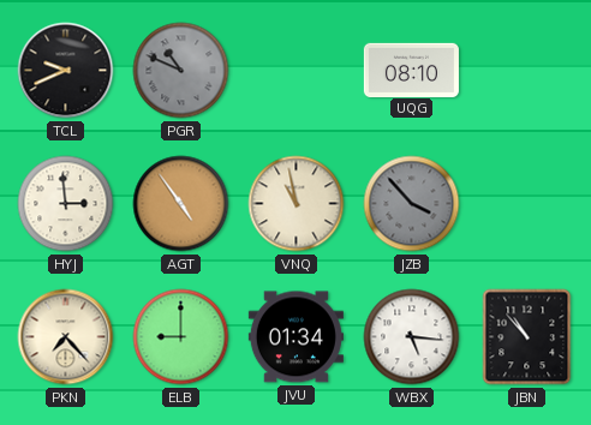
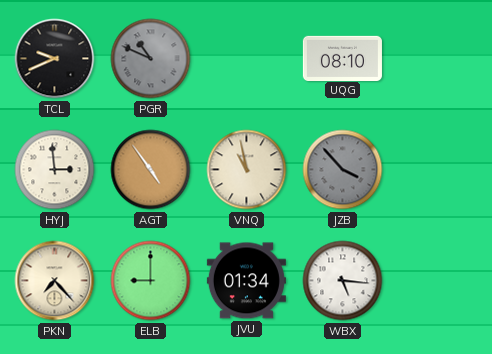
JBN: 10:53 -> none (527, 337)
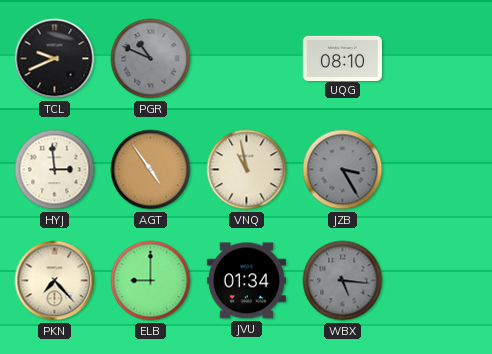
JZB: 3:53 -> 3:25 (343, 170)
WBX dial: white -> grey (343, 281)
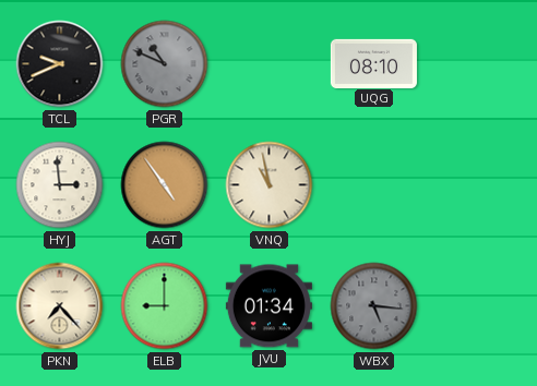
JZB: 3:25 -> none (343, 170)
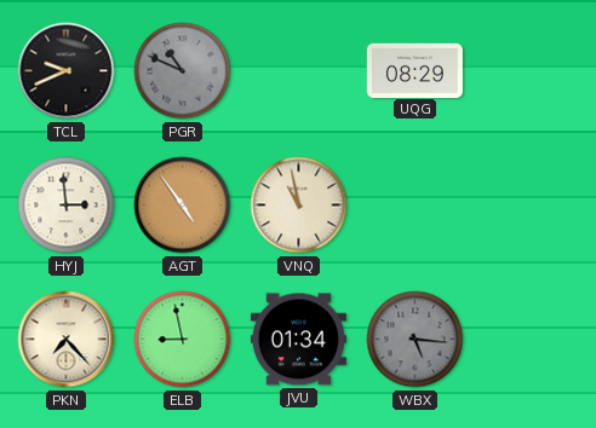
UQG: 08:10 -> 08:29 (414, 70)
ELB: 9:00 -> 8:58 (183, 340)
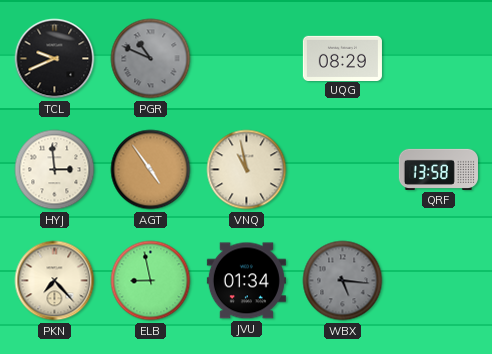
QRF: none -> 13:58 (438, 169)
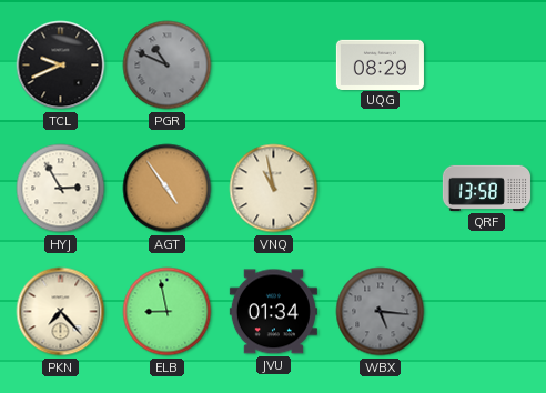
HYJ: 2:59 -> 2:55 (61, 189)
